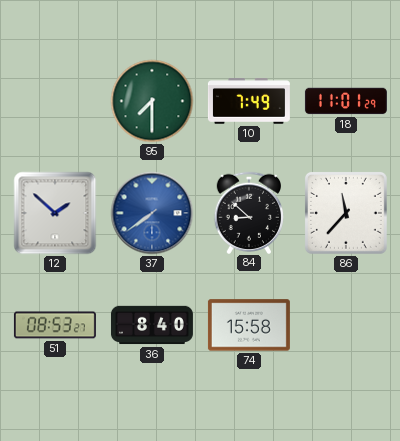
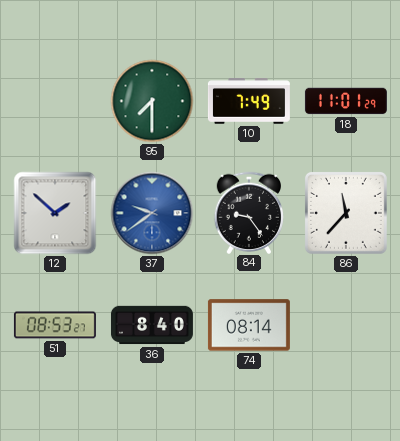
37: 7:39 -> 9:39 (152, 213)
84: 8:52 -> 9:24 (249, 212)
74: 15:58 -> 08:14 (249, 325)
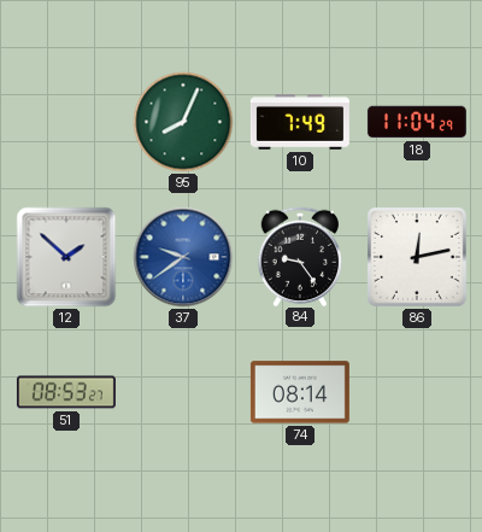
95: 7:30 -> 8:04 (183, 122)
18: 11:01 -> 11:04 (417, 122)
86: 11:37 -> 12:13 (417, 257)
36: 8:40 -> none (152, 325)
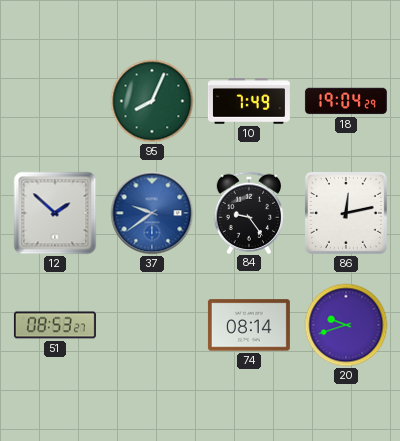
18: 11:04 -> 19:04 (346, 101)
20: none -> 9:42 (346, 325)
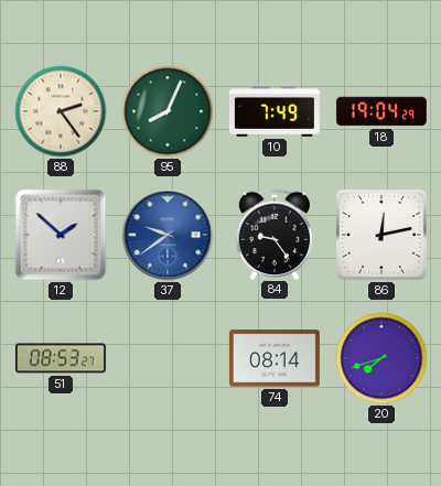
88: none -> 2:24 (61, 111)
20: 9:42 -> 7:42 (381, 358)
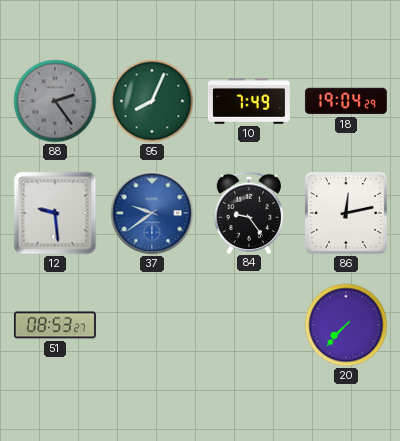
88 dial: cream -> grey (55, 101)
12: 1:52 -> 9:29 (55, 213)
74: 08:14 -> none (275, 358)
20: 7:42 -> 7:37 (346, 325)
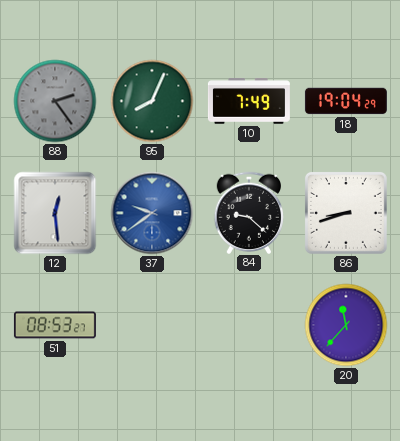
12: 9:29 -> 12:29 (55, 213)
84: 9:24 -> 9:22 (249, 212)
86: 12:13 -> 8:42 (346, 213)
20: 7:37 -> 11:37 (346, 325)
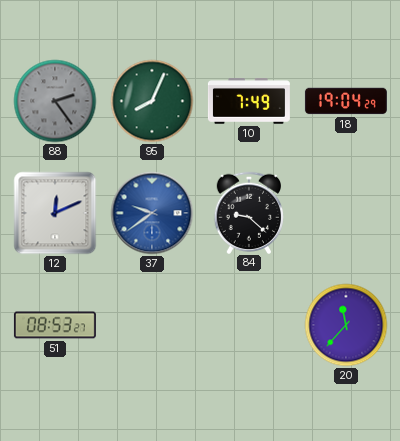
12: 12:29 -> 12:11 (55, 213)
86: 8:42 -> none (346, 213)
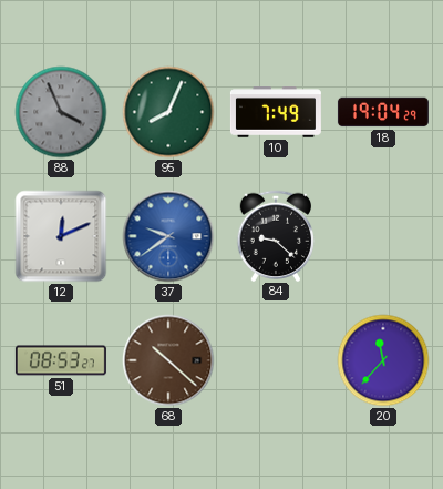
88: 2:24 -> 3:56 (61, 112)
68: none -> 10:22 (168, 360)
